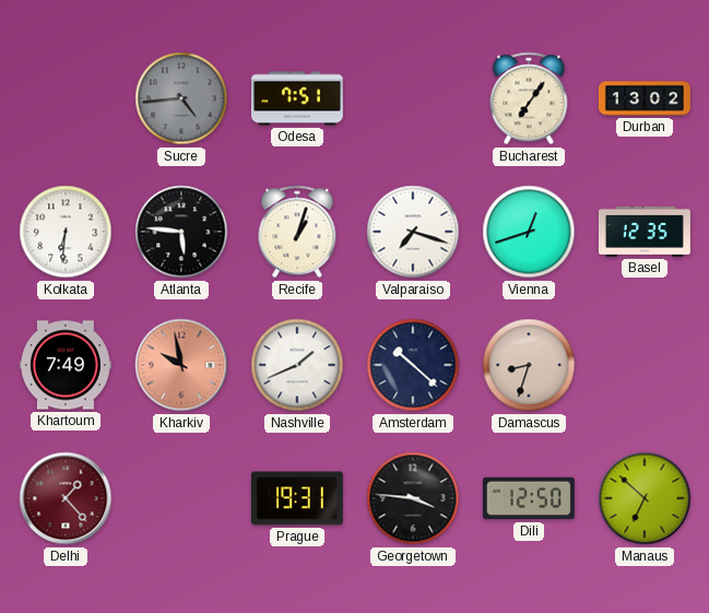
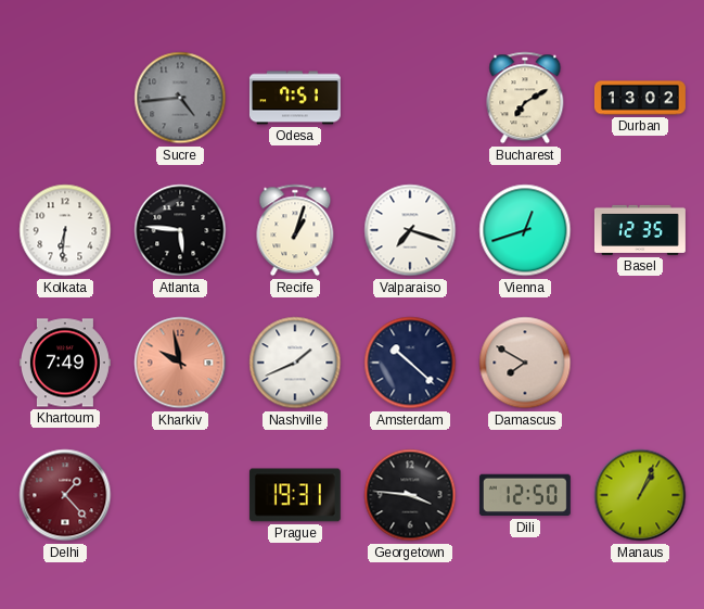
Bucharest: 7:06 -> 7:10 (525, 98)
Damascus: 8:33 -> 7:50 (525, 363)
Manaus: 6:52 -> 1:04 (640, 495)
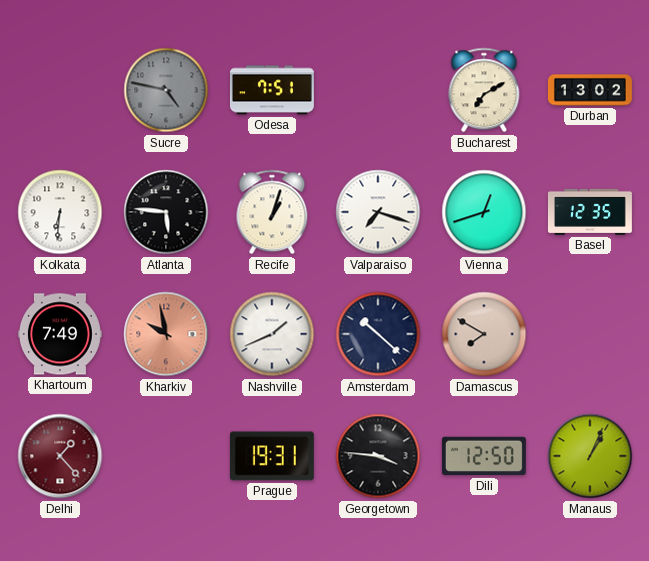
Sucre: 4:44 -> 4:47 (166, 90)
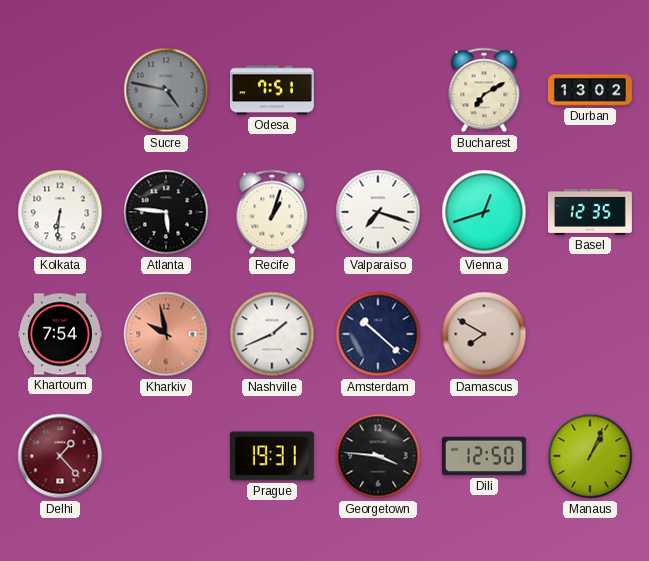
Khartoum: 7:49 -> 7:54 (60, 334)
